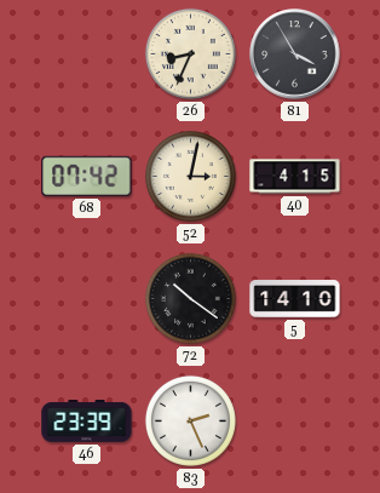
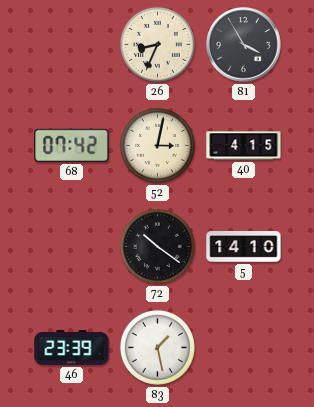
83: 2:26 -> 1:28 (157, 347)
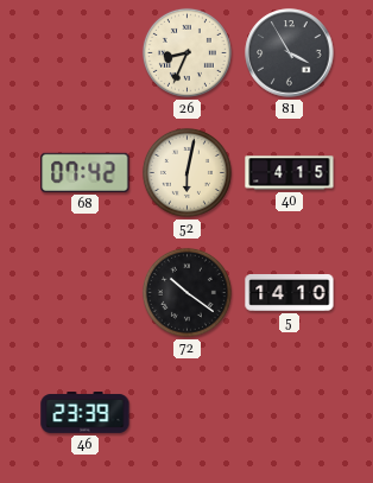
52: 3:02 -> 6:02 (186, 172)
83: 1:28 -> none (157, 347)
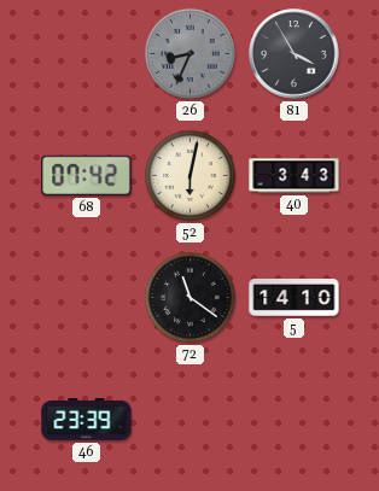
26 dial: cream -> grey (189, 53)
40: 4:15 -> 3:43 (295, 176)
72: 10:21 -> 11:21 (189, 297)
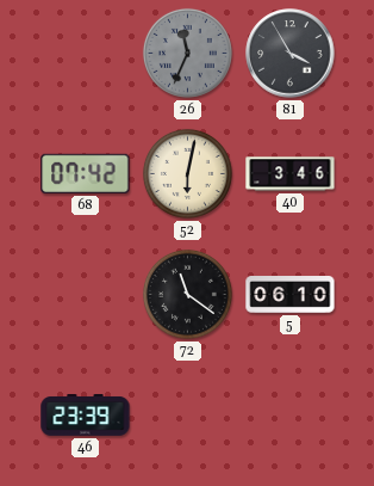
26: 8:34 -> 11:34 (187, 53)
40: 3:43 -> 3:46 (291, 174)
5: 14:10 -> 06:10 (291, 295)
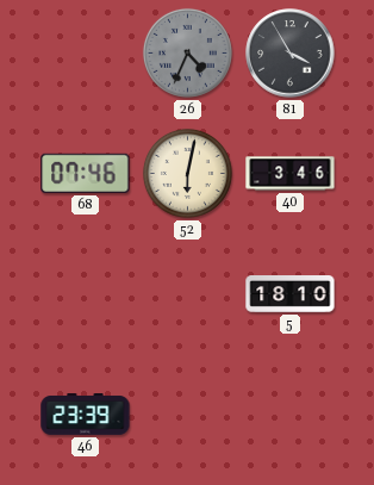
26: 11:34 -> 4:34 (187, 52)
68: 07:42 -> 07:46 (86, 173)
72: 11:21 -> none (187, 294)
5: 06:10 -> 18:10 (291, 294)
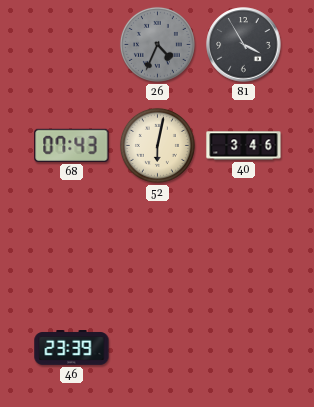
68: 07:46 -> 07:43 (72, 145)
5: 18:10 -> none (291, 294)
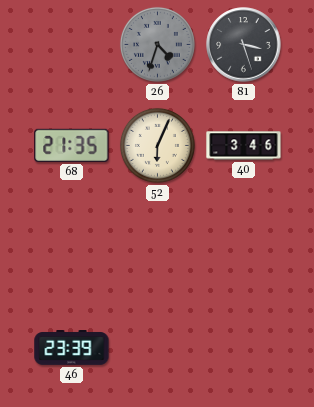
26: 4:34 -> 4:33 (157, 44)
81: 3:55 -> 3:27 (244, 45)
68: 07:43 -> 21:35 (72, 145)
52: 6:02 -> 6:04 (157, 145)
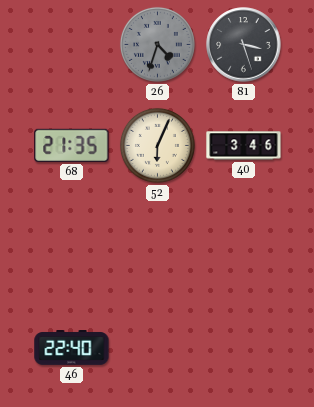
46: 23:39 -> 22:40 (72, 348)
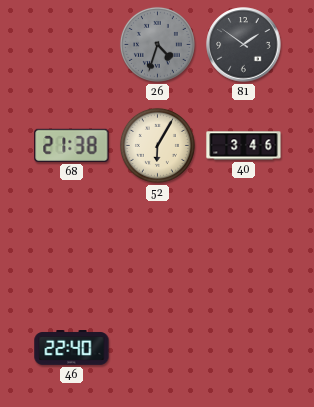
81: 3:27 -> 1:51 (244, 45)
68: 21:35 -> 21:38 (72, 145)
52: 6:04 -> 6:05 (157, 145)
